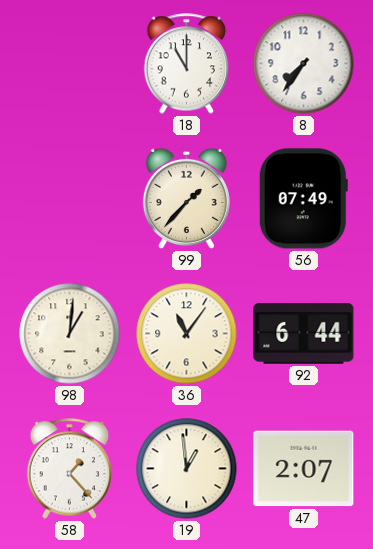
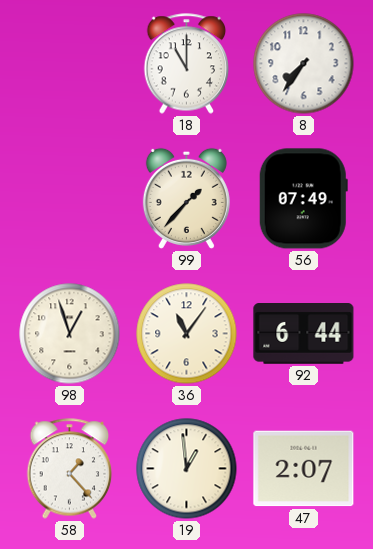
98: 1:01 -> 12:57 (70, 334)
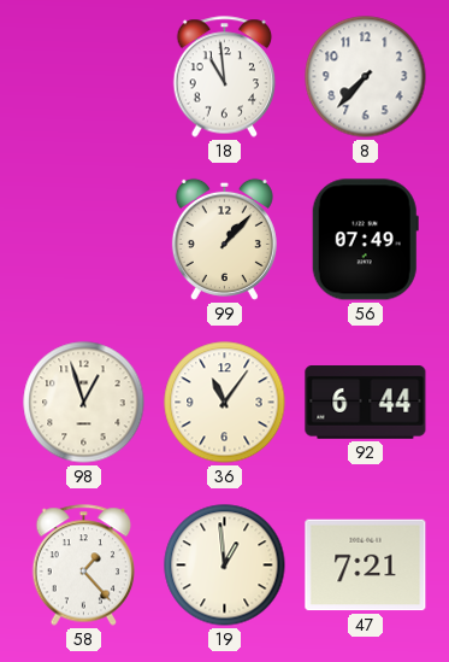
18: 11:00 -> 10:59 (225, 77)
8: 7:36 -> 7:37 (366, 77)
99: 1:37 -> 1:07 (224, 239)
47: 2:07 -> 7:21 (366, 566)
